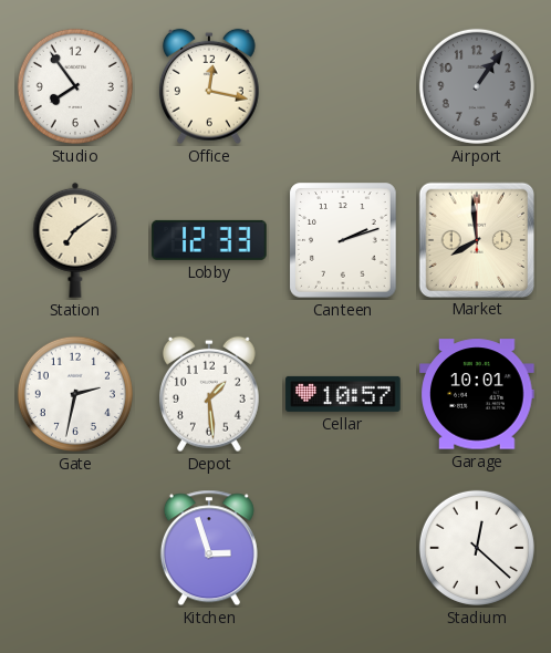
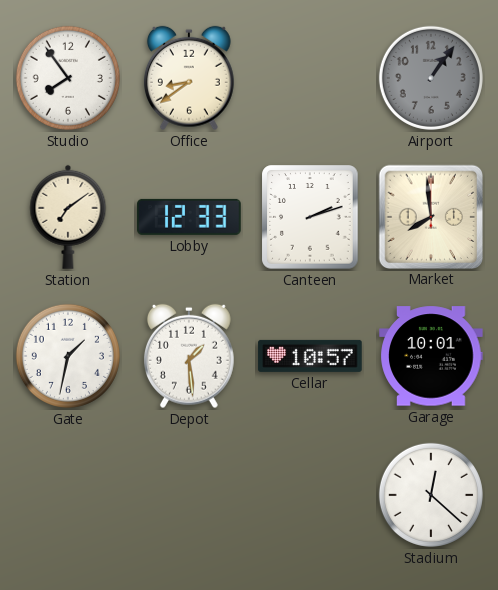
Office: 12:17 -> 8:39 (189, 78)
Gate: 2:32 -> 1:32 (68, 356)
Kitchen: 2:57 -> none (209, 548)
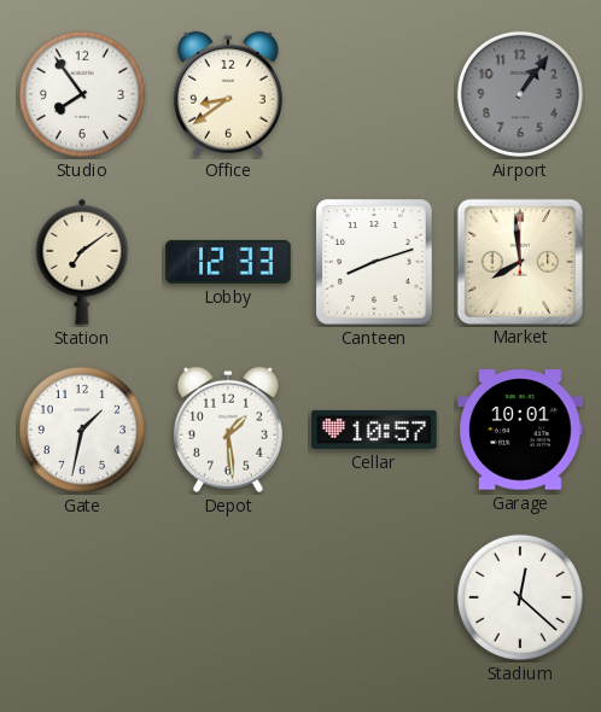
Canteen: 2:12 -> 8:12 (374, 262)
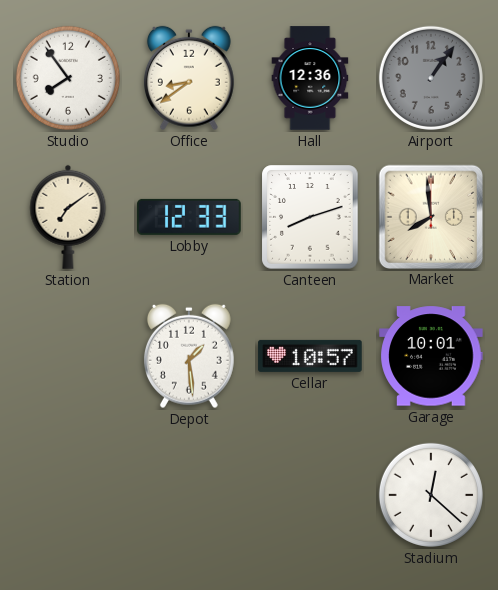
Hall: none -> 12:36 (310, 78)
Gate: 1:32 -> none (82, 430)
